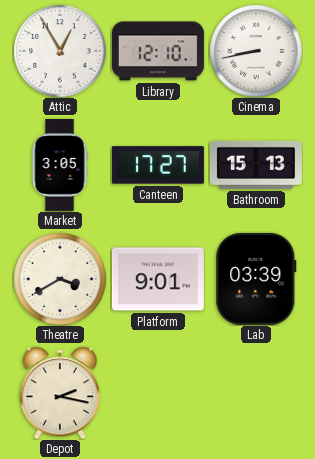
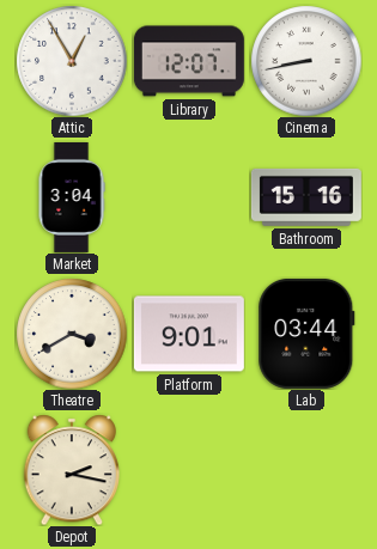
Library: 12:10 -> 12:07 (189, 61)
Market: 3:05 -> 3:04 (72, 197)
Canteen: 17:27 -> none (158, 165)
Bathroom: 15:13 -> 15:16 (306, 197)
Lab: 03:39 -> 03:44 (306, 334)
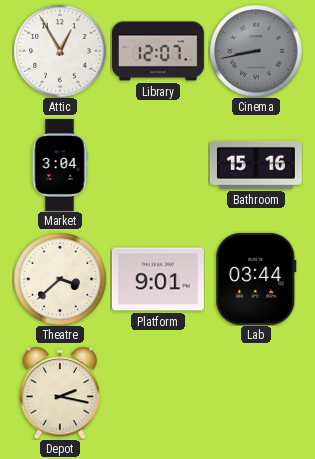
Cinema dial: white -> grey (256, 51)
Theatre: 3:40 -> 3:38 (60, 279)
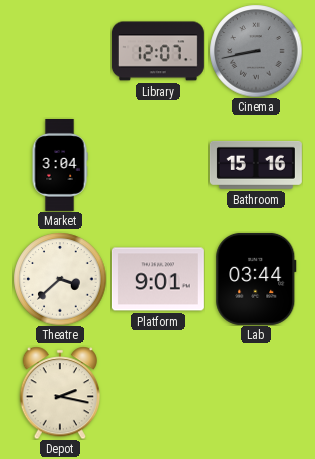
Attic: 12:55 -> none (60, 51)
